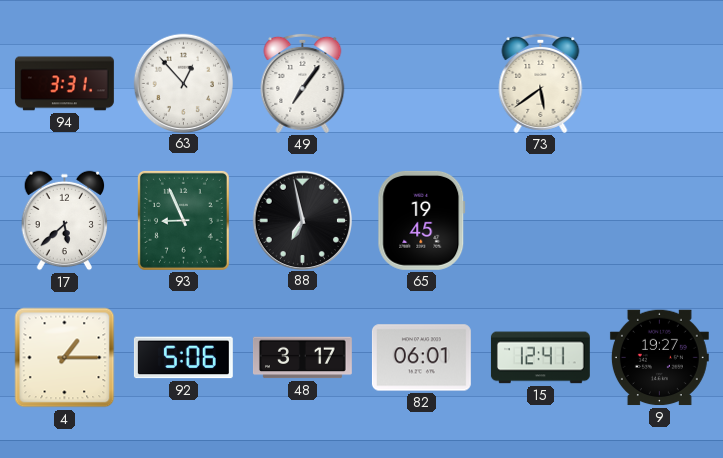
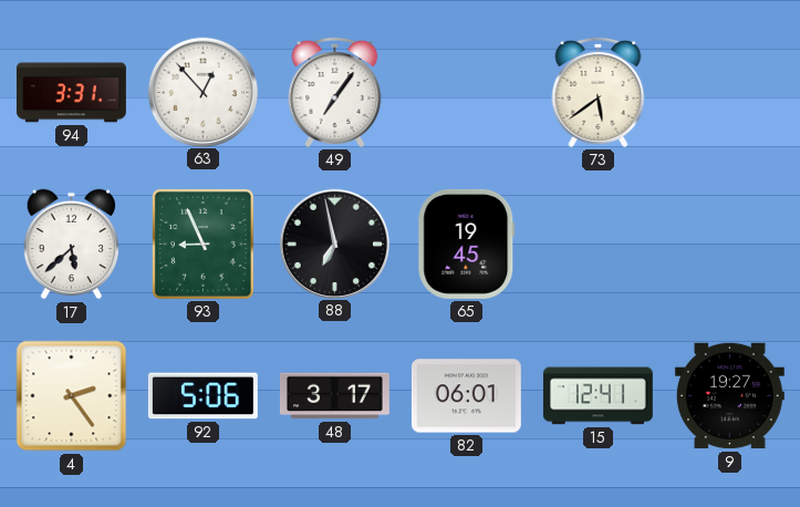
4: 1:15 -> 2:24 (72, 396)
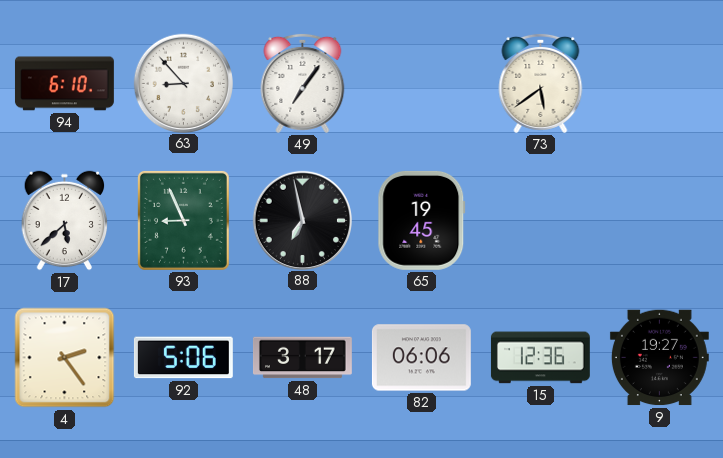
94: 3:31 -> 6:10 (64, 84)
63: 12:53 -> 8:53 (184, 83)
82: 06:01 -> 06:06 (421, 358)
15: 12:41 -> 12:36 (540, 358)
